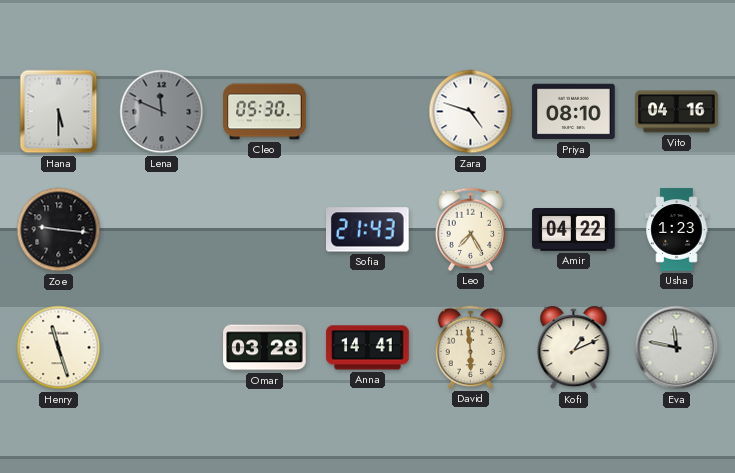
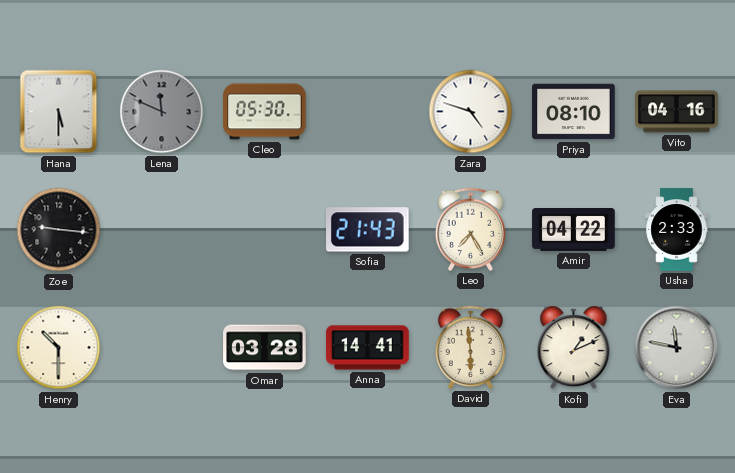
Usha: 1:23 -> 2:33 (677, 230)
Henry: 11:27 -> 10:30 (59, 348)
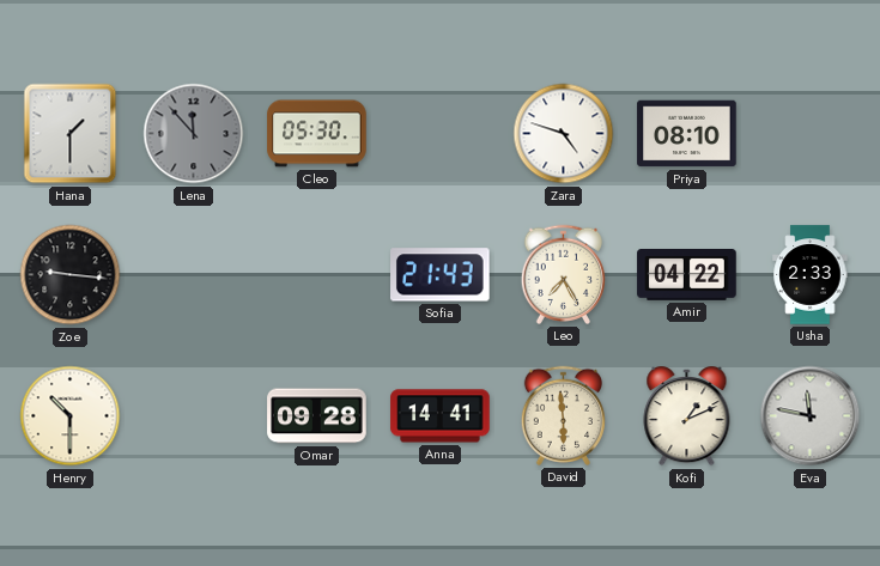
Hana: 5:30 -> 1:30 (71, 134)
Lena: 11:49 -> 11:53 (194, 134)
Vito: 04:16 -> none (677, 112)
Omar: 03:28 -> 09:28 (317, 416)
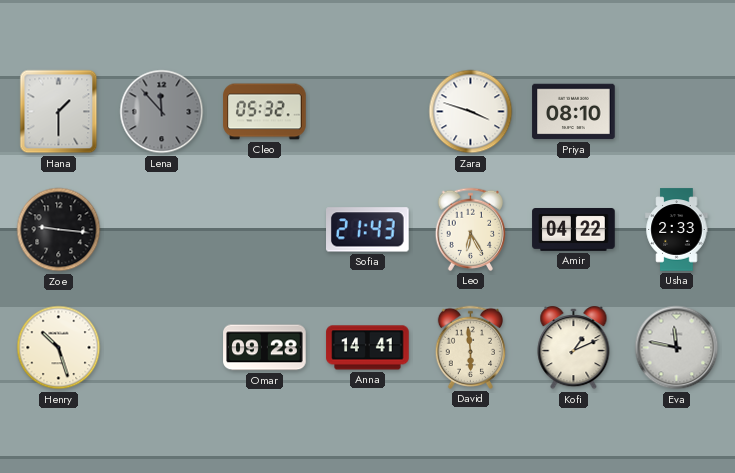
Cleo: 05:30 -> 05:32 (265, 112)
Zara: 4:48 -> 3:48 (471, 112)
Leo: 7:25 -> 6:25 (470, 229)
Henry: 10:30 -> 10:27 (59, 348)
